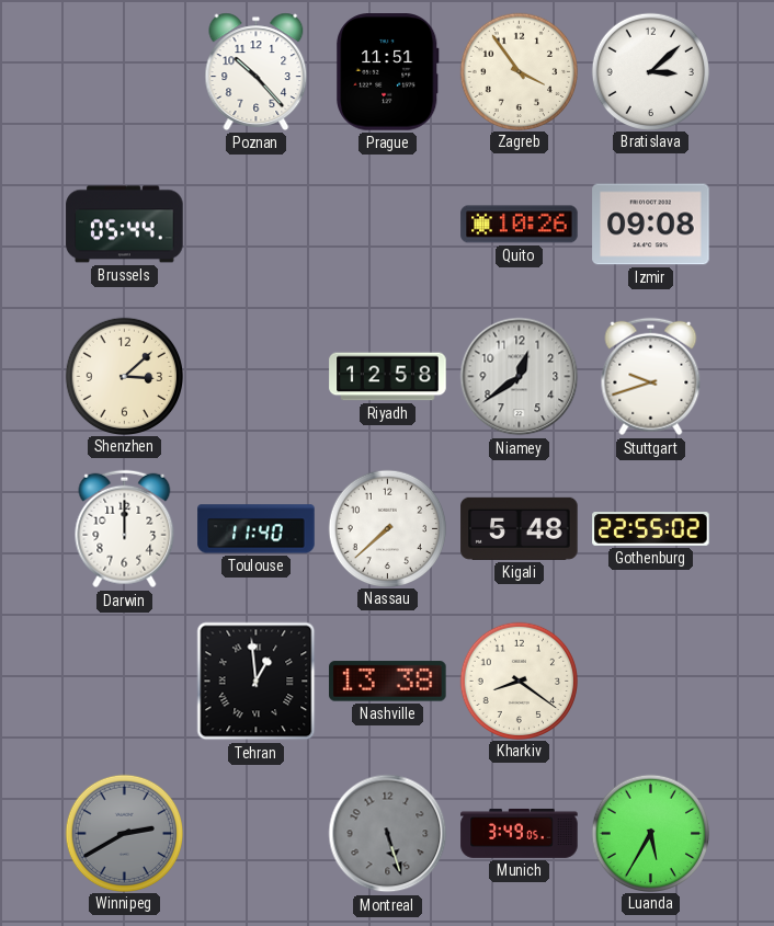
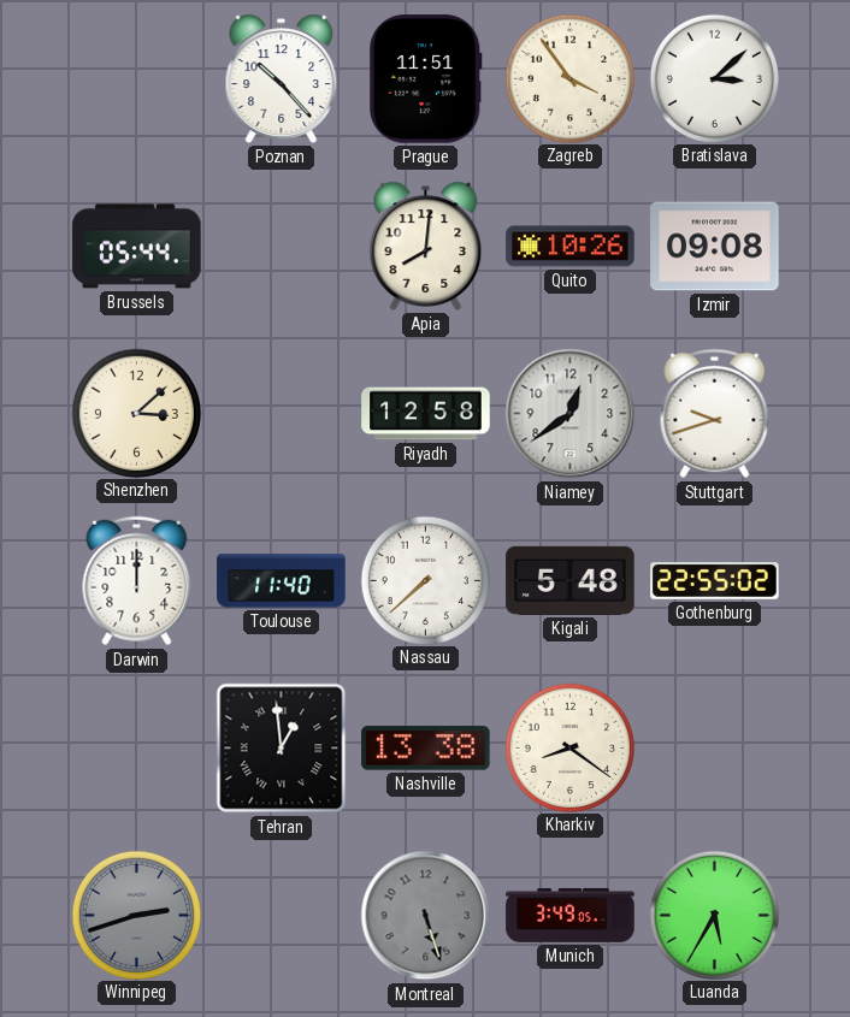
Apia: none -> 8:01 (426, 246)
Winnipeg: 2:40 -> 2:42 (136, 915)
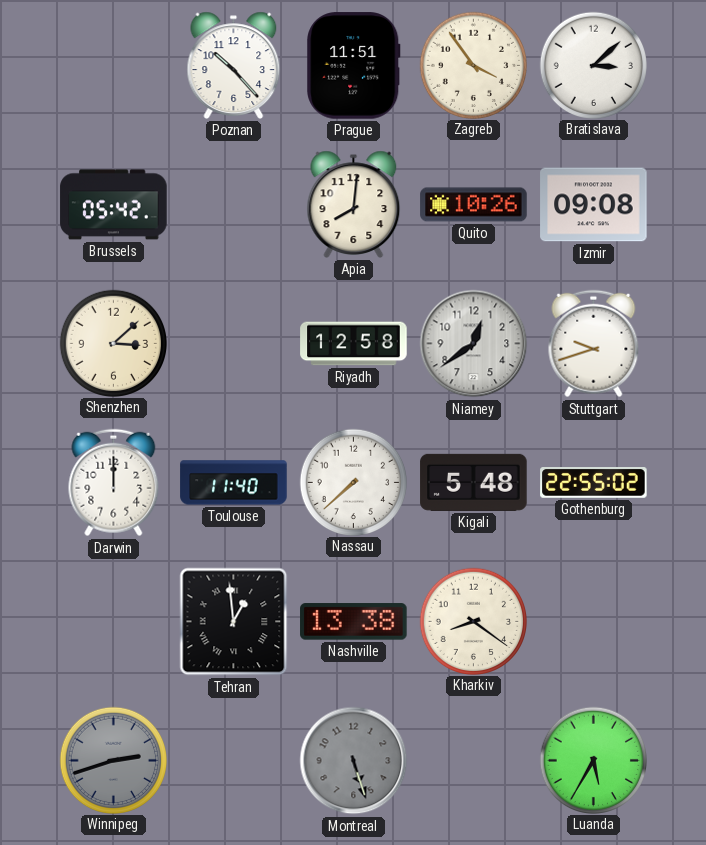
Brussels: 05:44 -> 05:42 (114, 205)
Munich: 3:49 -> none (571, 915)
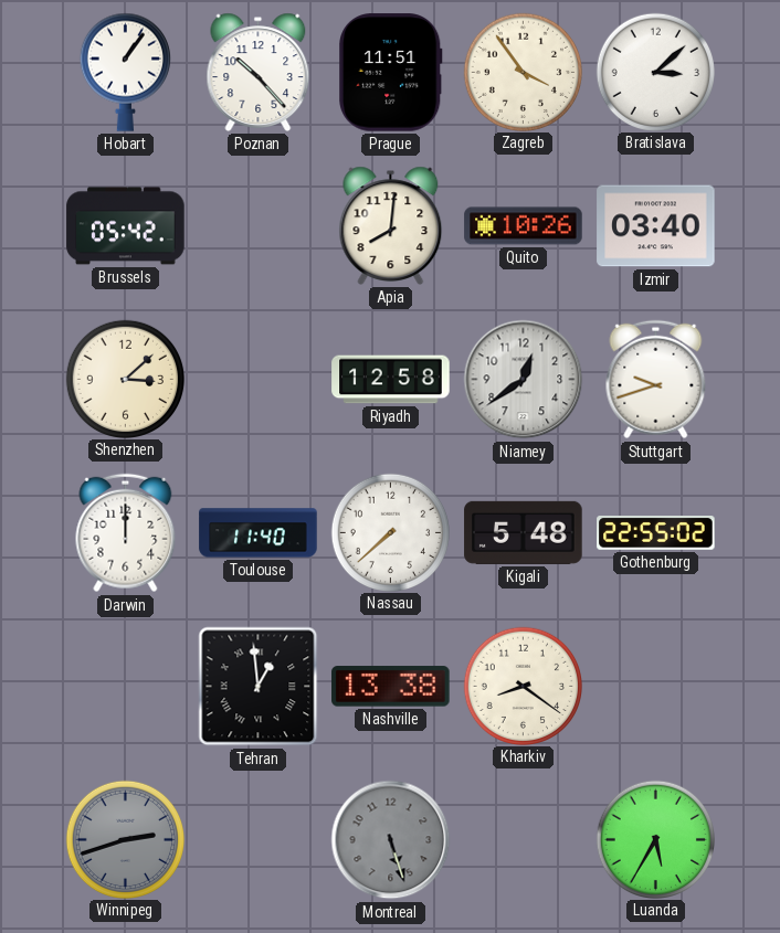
Hobart: none -> 1:06 (125, 72)
Izmir: 09:08 -> 03:40 (656, 226)
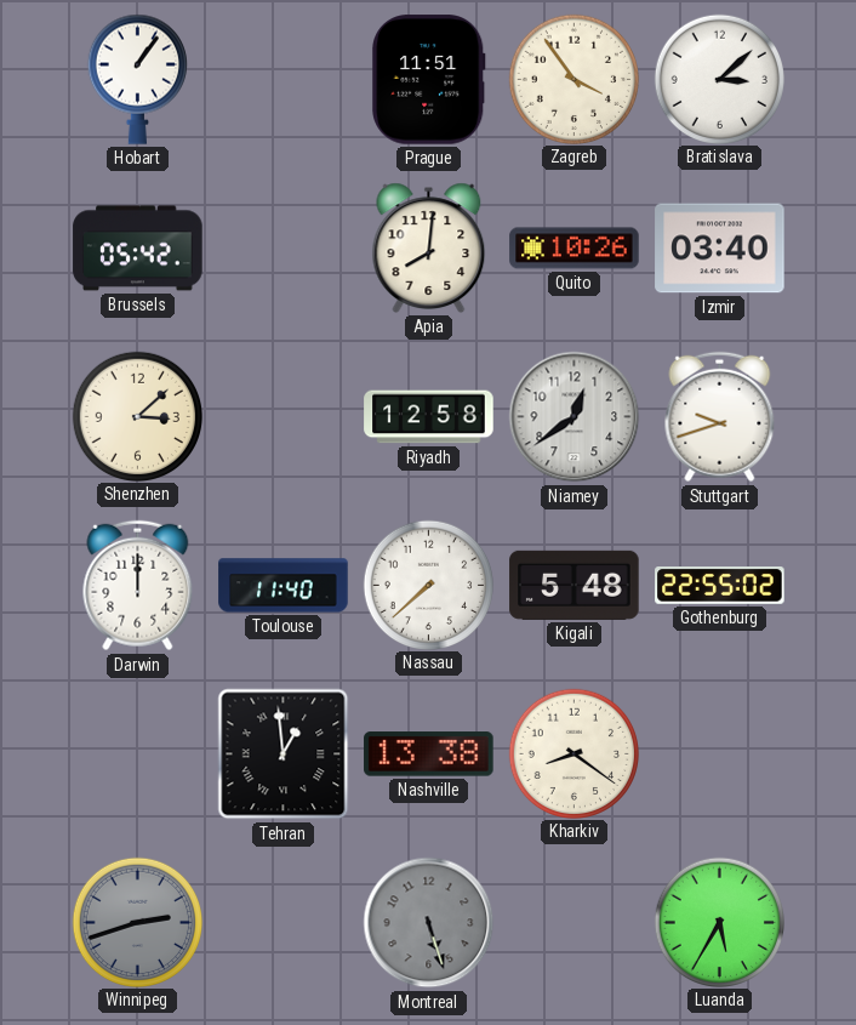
Poznan: 10:23 -> none (259, 72)
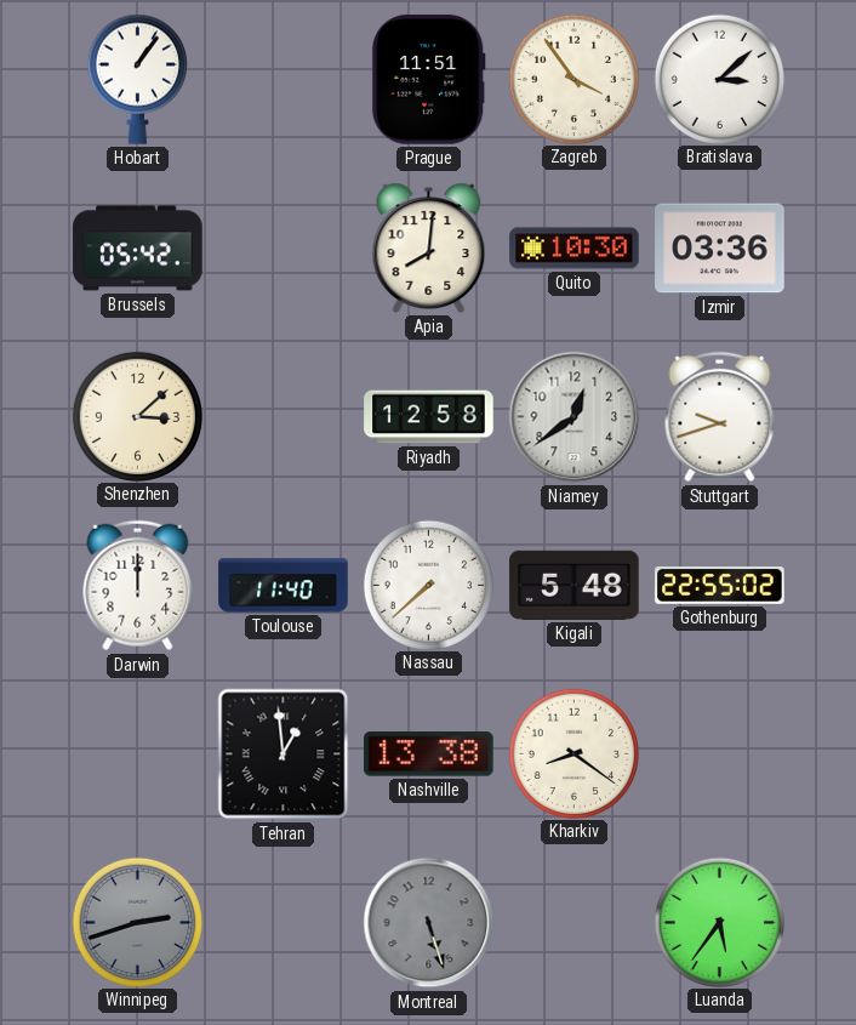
Quito: 10:26 -> 10:30 (575, 249)
Izmir: 03:40 -> 03:36 (720, 249)
Luanda: 5:35 -> 5:36 (719, 922)
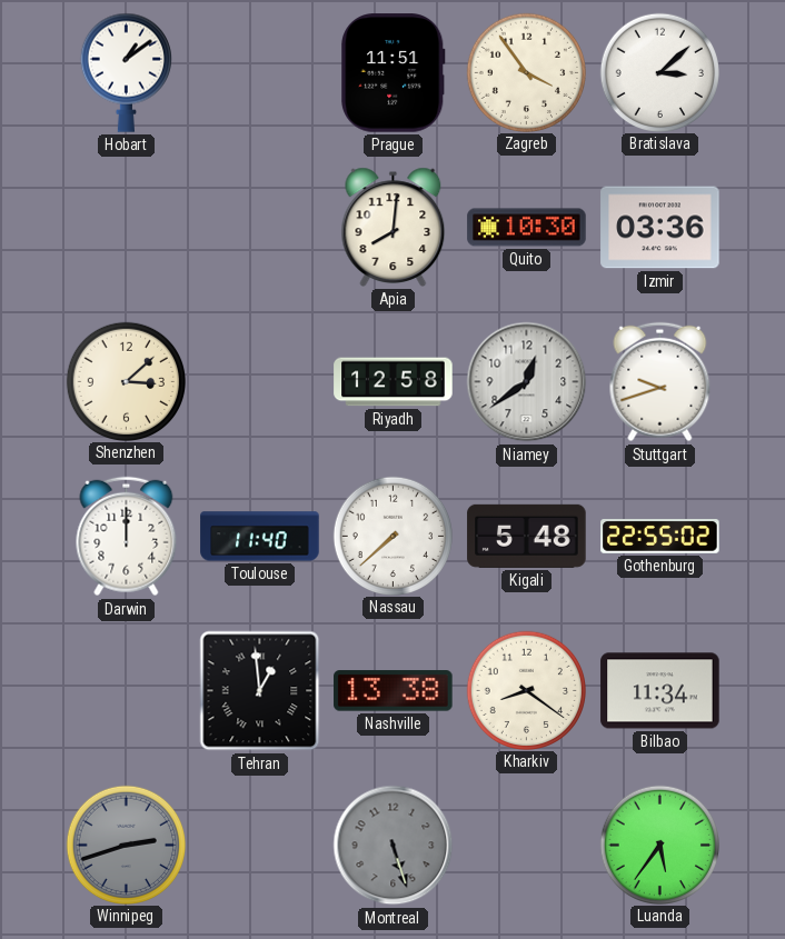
Hobart: 1:06 -> 1:09 (126, 72)
Brussels: 05:42 -> none (138, 249)
Bilbao: none -> 11:34 (660, 691)
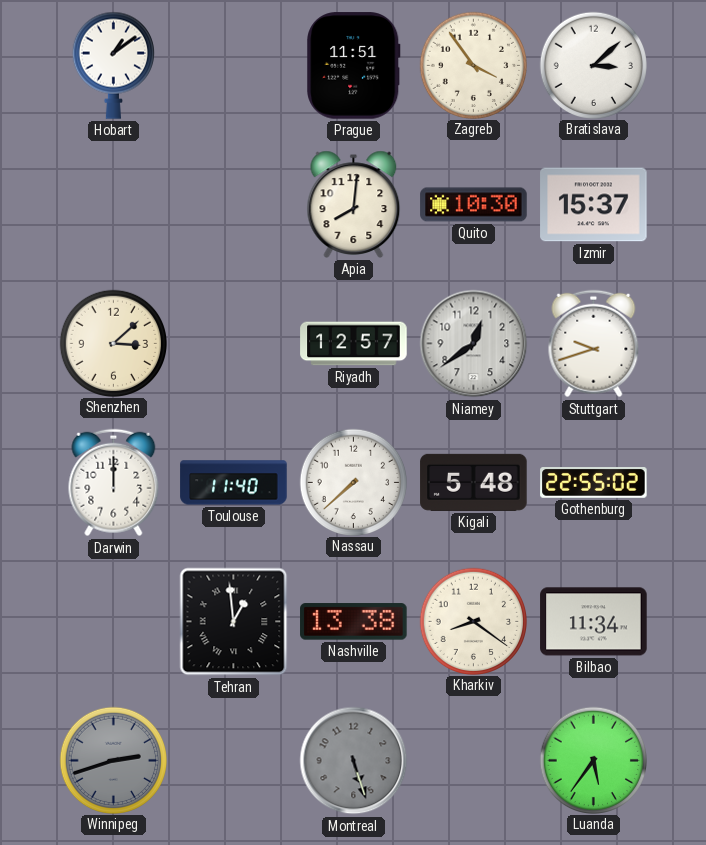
Izmir: 03:36 -> 15:37 (594, 205)
Riyadh: 12:58 -> 12:57 (354, 344)
